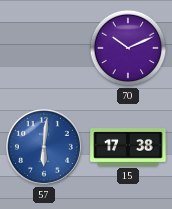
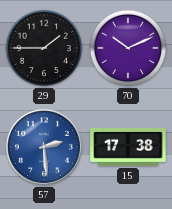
29: none -> 1:45 (44, 48)
57: 6:01 -> 2:29 (44, 147)
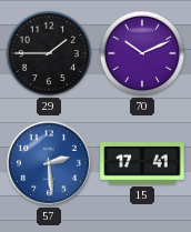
15: 17:38 -> 17:41 (142, 163)
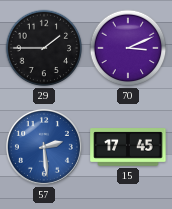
70: 10:11 -> 3:11 (128, 48)
15: 17:41 -> 17:45 (128, 147)
